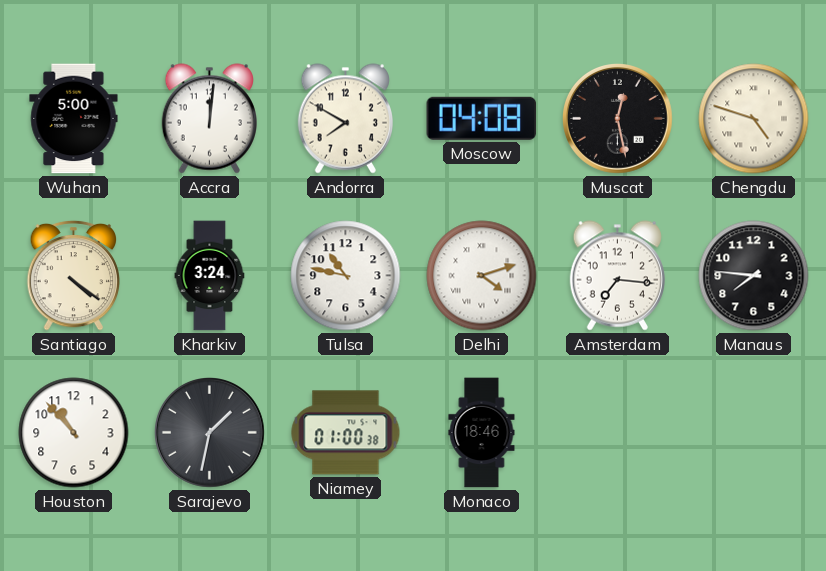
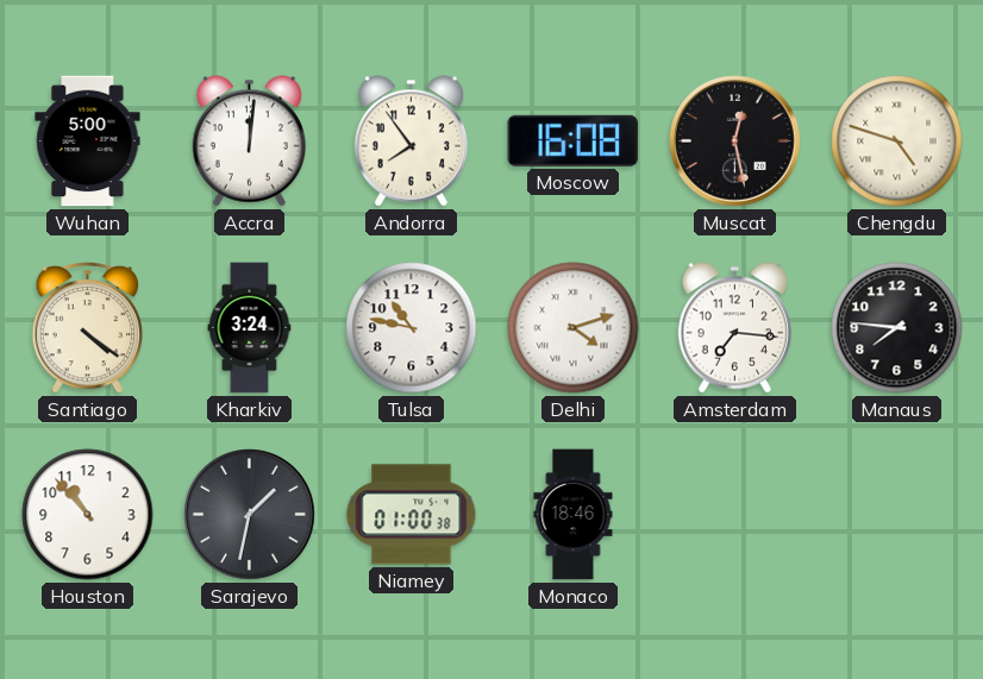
Andorra: 7:50 -> 7:54 (411, 142)
Moscow: 04:08 -> 16:08 (574, 140)
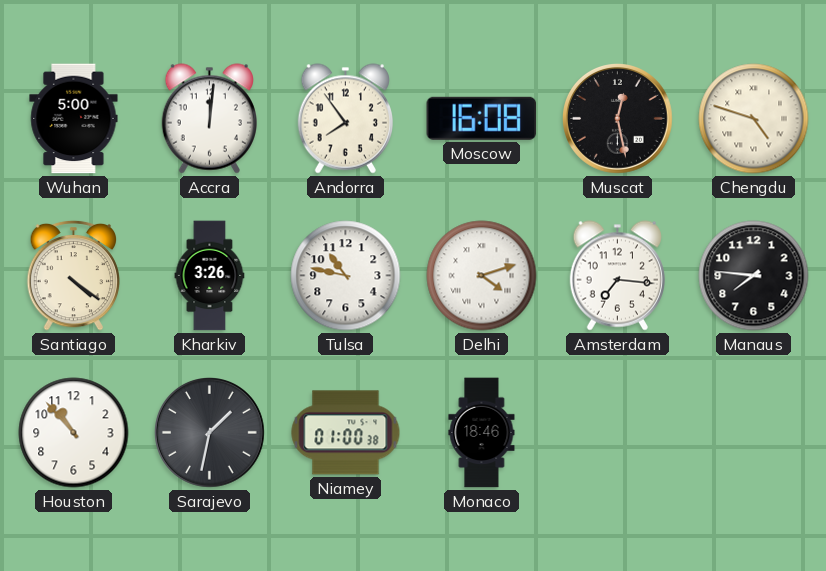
Kharkiv: 3:24 -> 3:26 (210, 276)
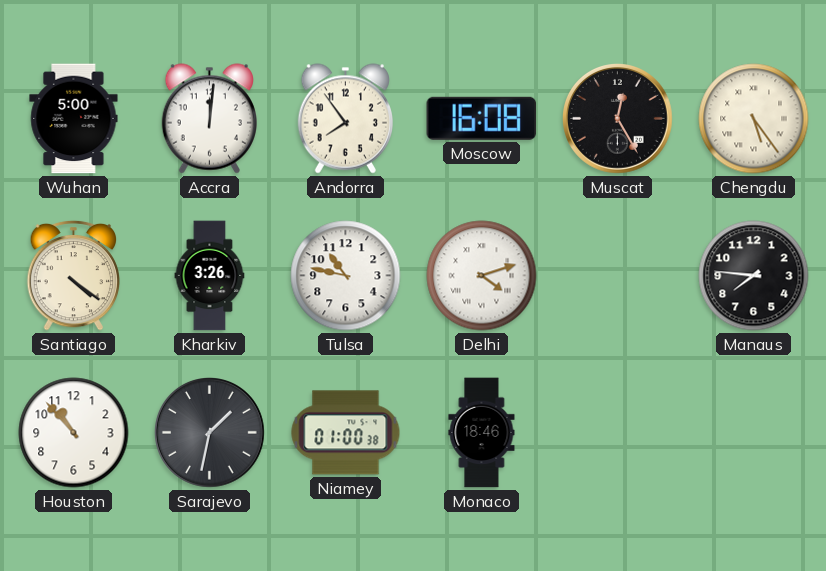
Muscat: 12:28 -> 12:25 (618, 119)
Chengdu: 4:48 -> 5:24 (754, 119)
Amsterdam: 7:16 -> none (617, 276)
